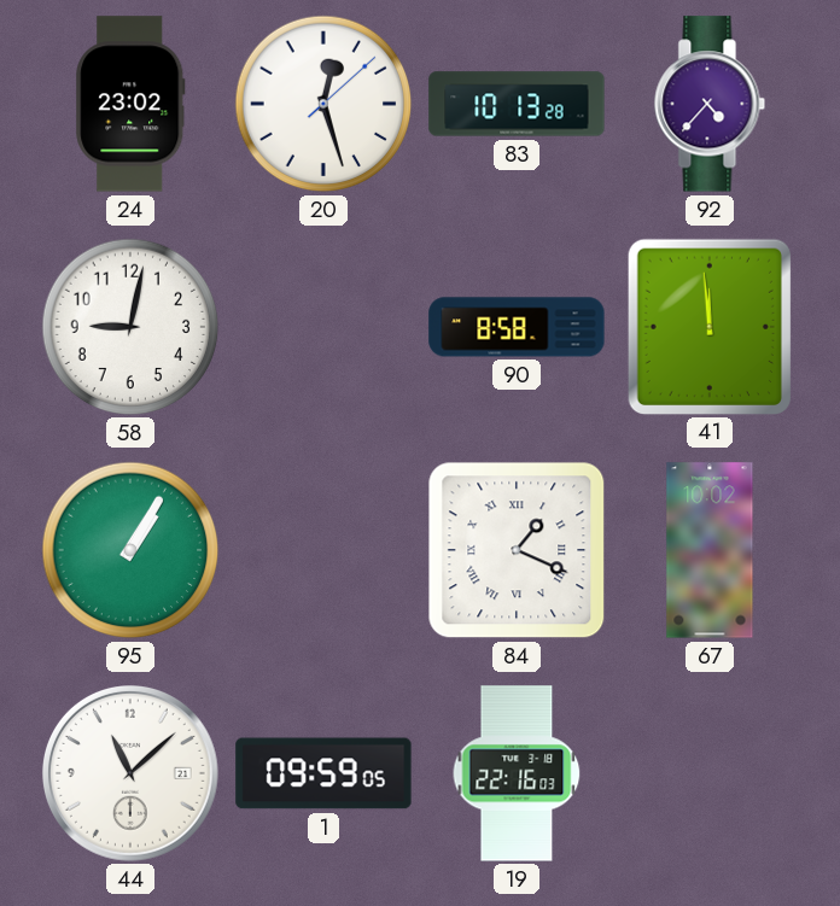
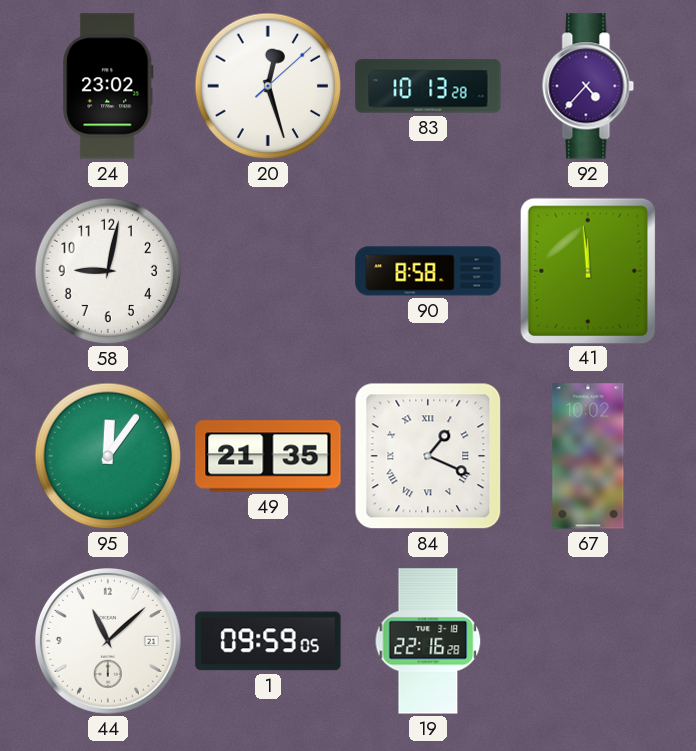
95: 1:05 -> 12:06 (108, 456)
49: none -> 21:35 (268, 456)
19: 22:16:03 -> 22:16:28 (428, 641)
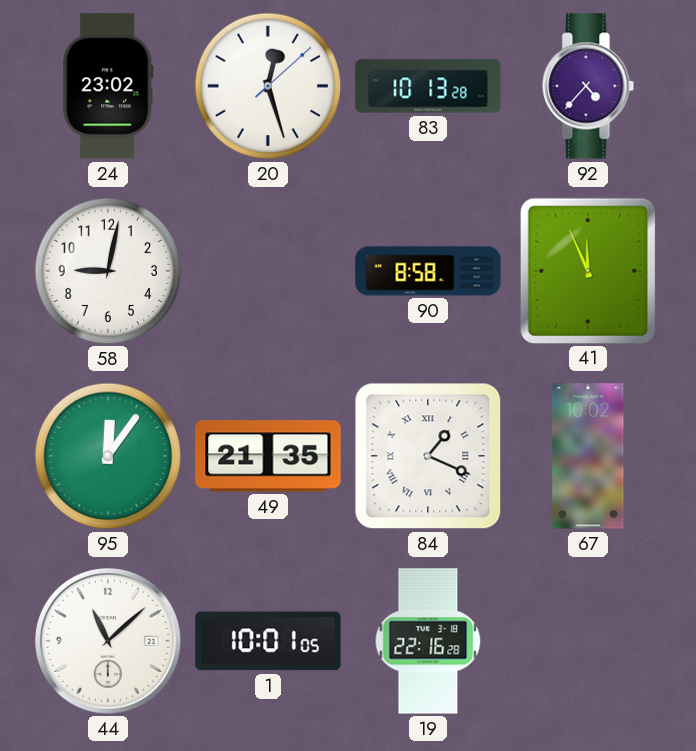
41: 11:59 -> 11:56 (587, 270)
1: 09:59 -> 10:01 (268, 641)
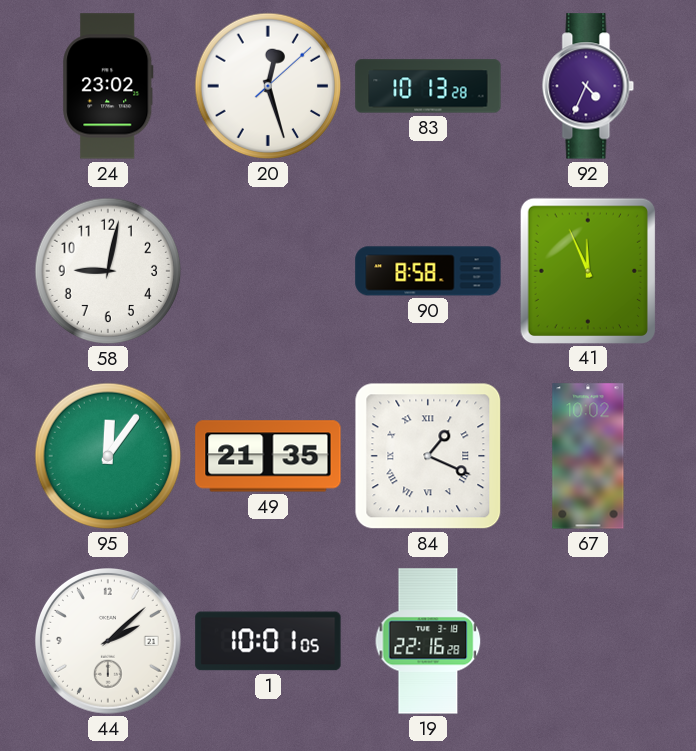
92: 4:37 -> 4:34 (588, 86)
44: 11:08 -> 2:08 (109, 642)
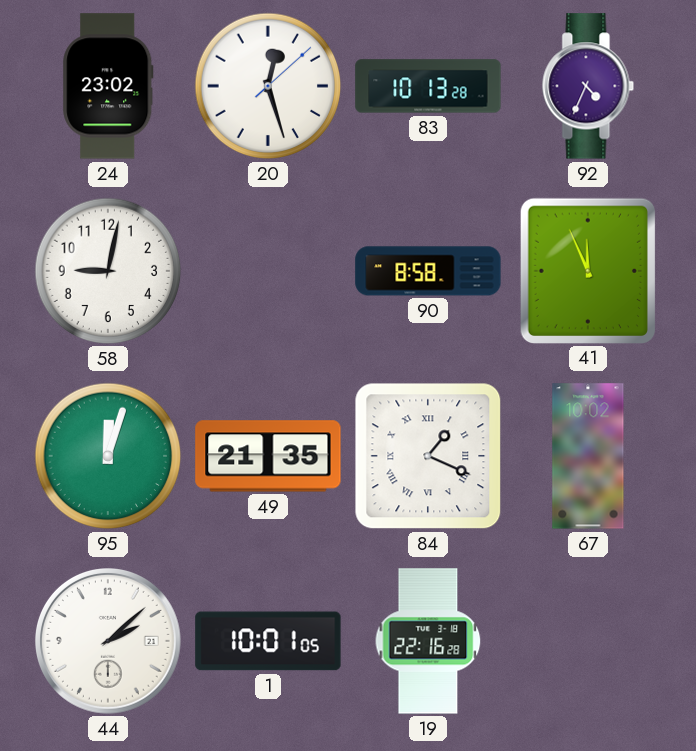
95: 12:06 -> 12:03 (108, 456)
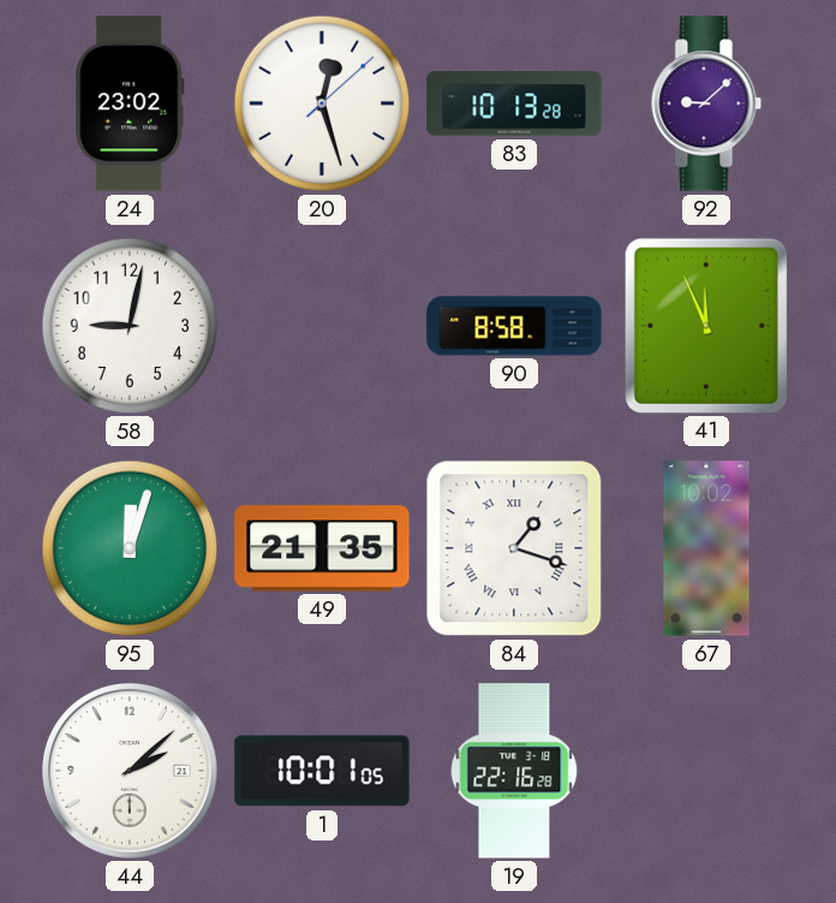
92: 4:34 -> 9:08 (706, 103)
84: 1:19 -> 1:18 (514, 548)
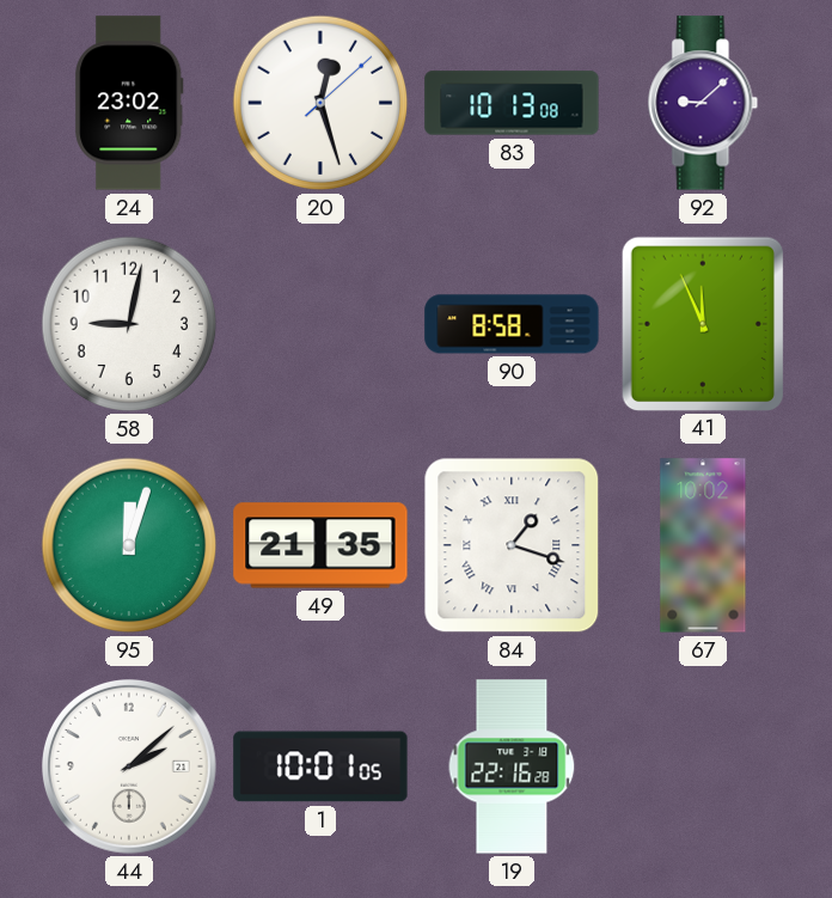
83: 10:13:28 -> 10:13:08 (512, 103)
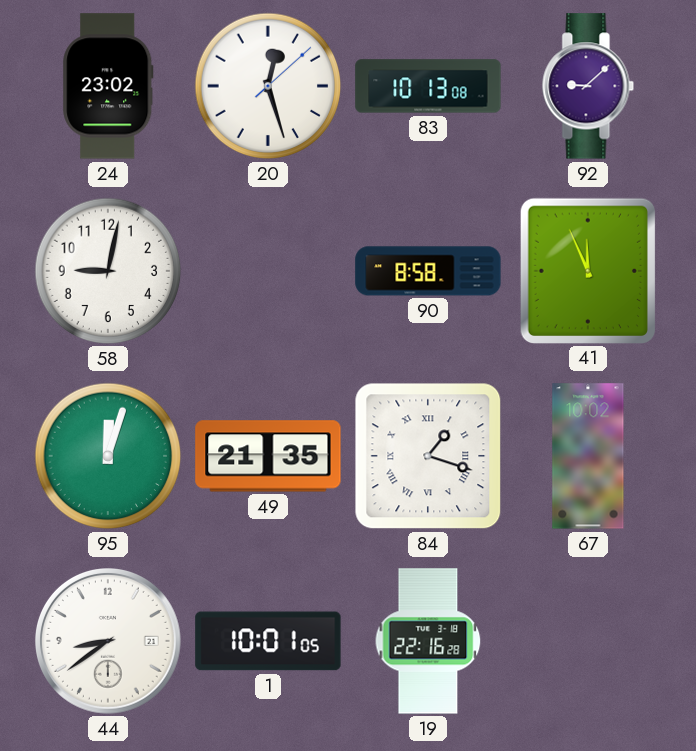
44: 2:08 -> 8:39 (109, 642)
